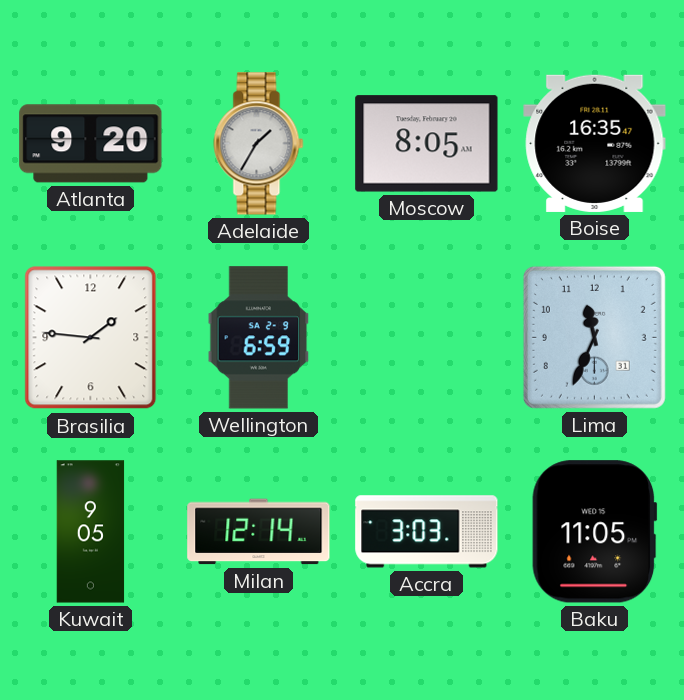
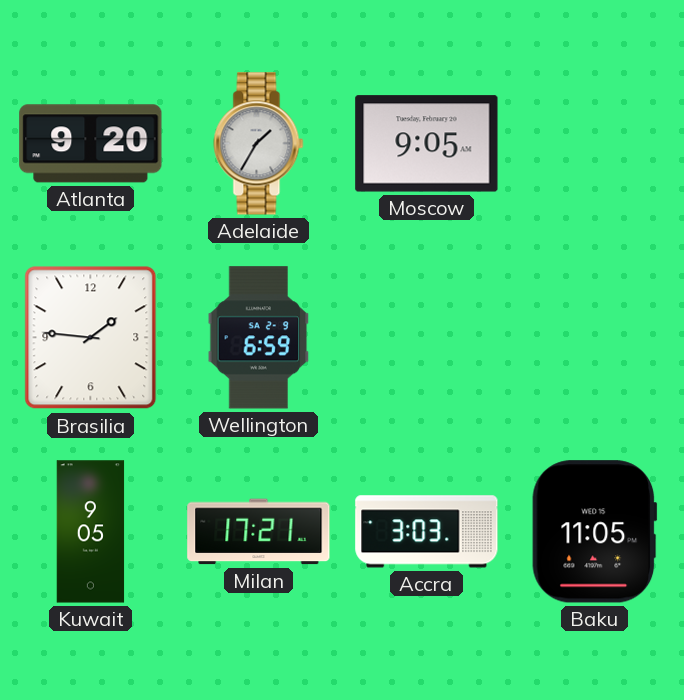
Moscow: 8:05 -> 9:05 (427, 144)
Boise: 16:35 -> none (595, 143)
Lima: 11:34 -> none (594, 337)
Milan: 12:14 -> 17:21 (259, 532)
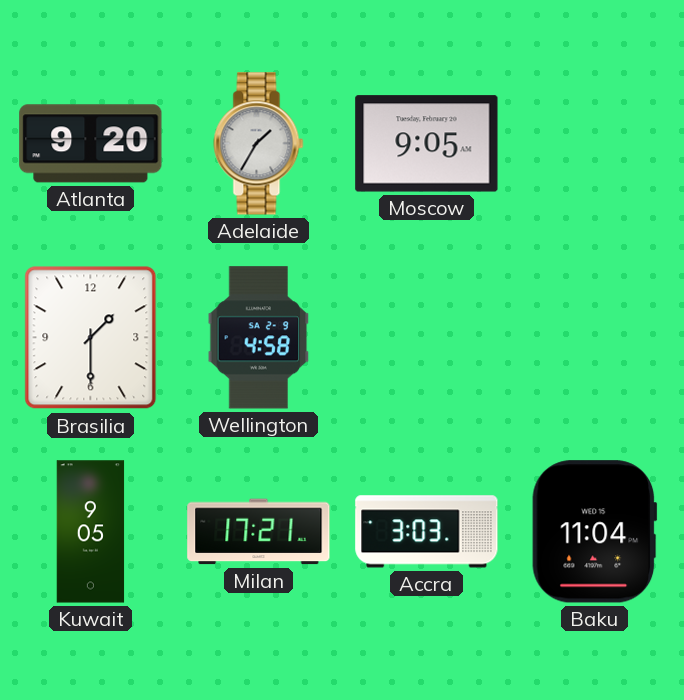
Brasilia: 1:46 -> 1:30 (91, 338)
Wellington: 6:59 -> 4:58 (259, 338)
Baku: 11:05 -> 11:04 (595, 532)
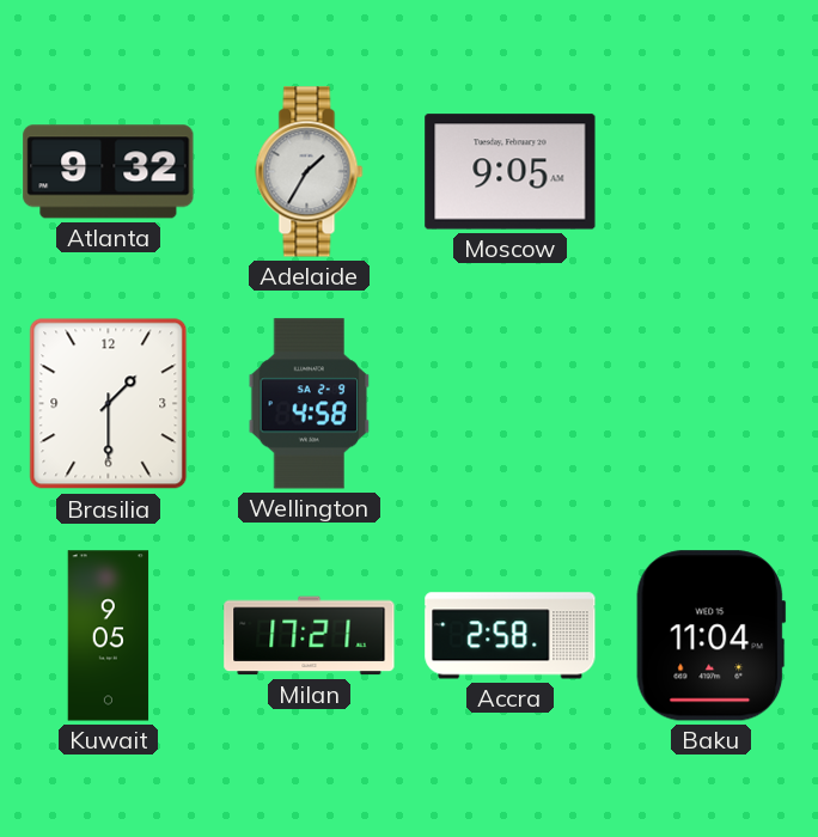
Atlanta: 9:20 -> 9:32 (109, 172)
Accra: 3:03 -> 2:58 (511, 636)
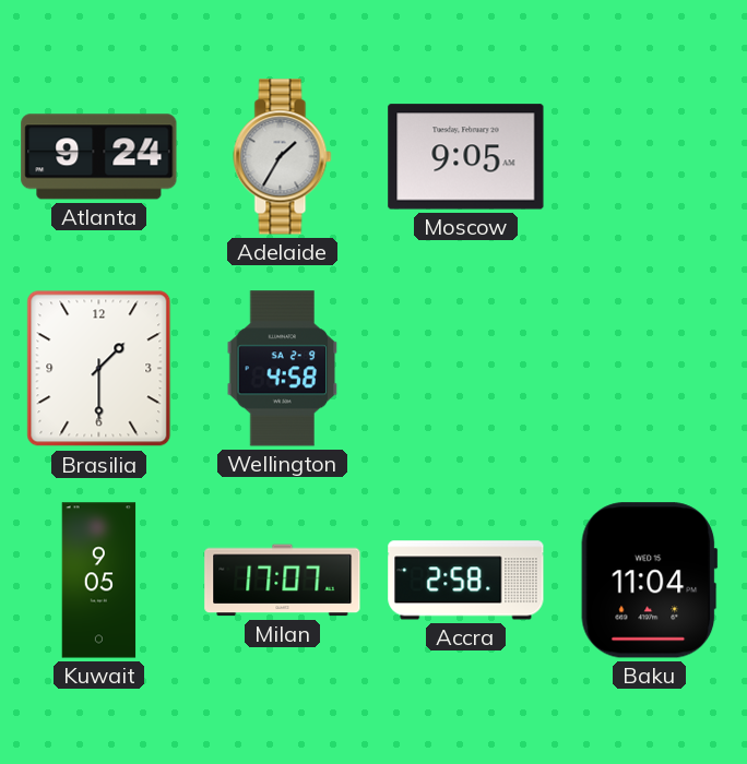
Atlanta: 9:32 -> 9:24 (99, 157)
Milan: 17:21 -> 17:07 (283, 581)
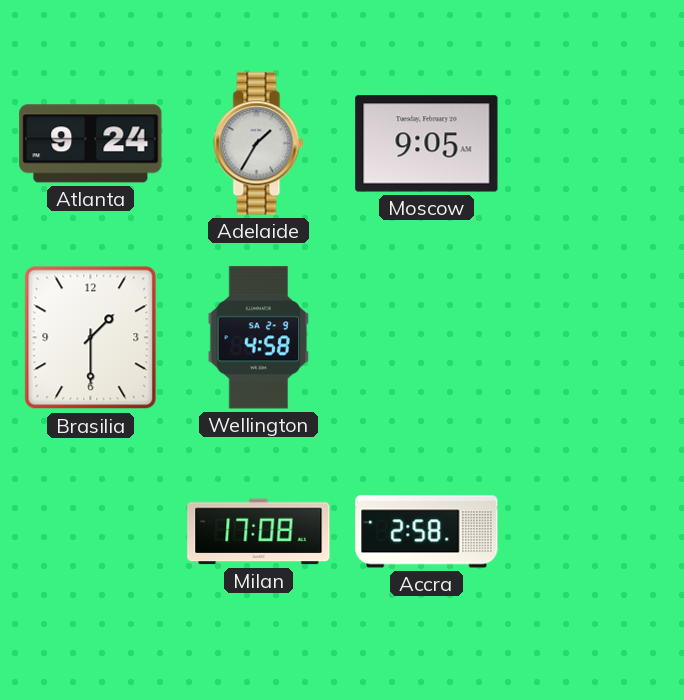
Kuwait: 9:05 -> none (99, 581)
Milan: 17:07 -> 17:08 (259, 532)
Baku: 11:04 -> none (650, 581)
